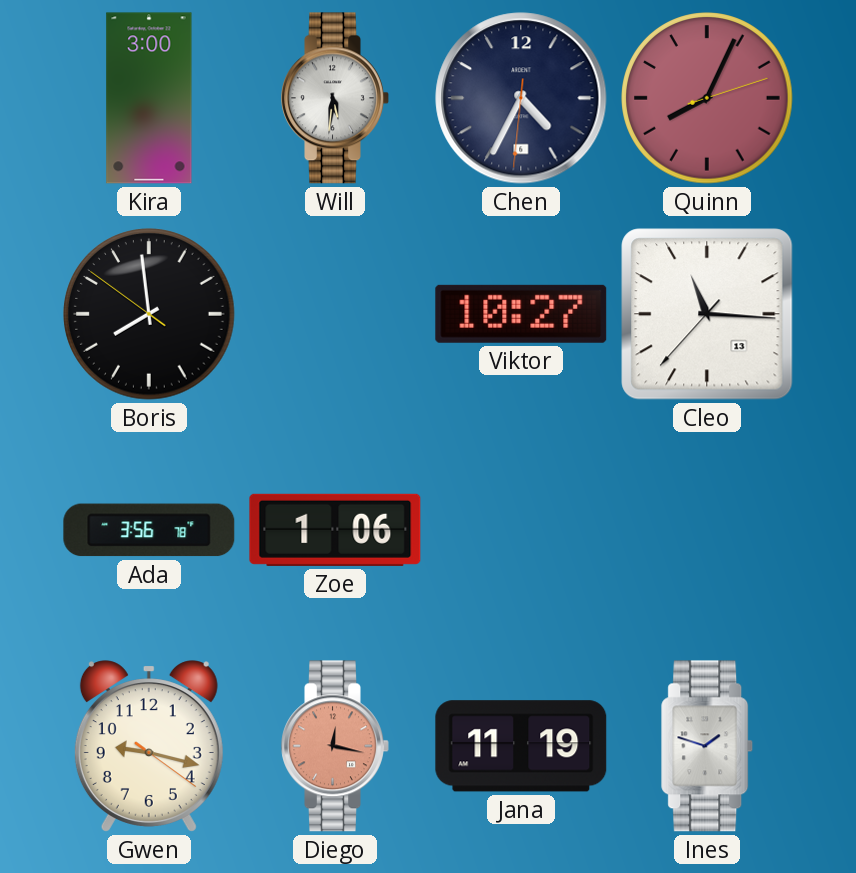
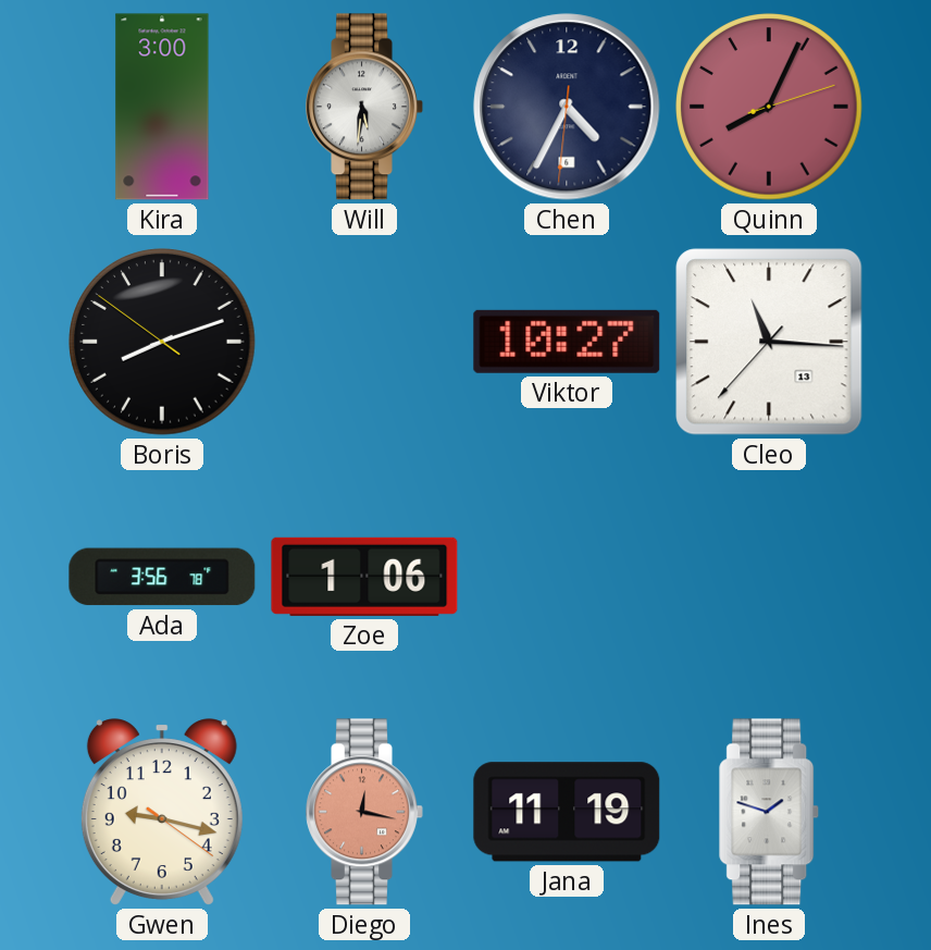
Boris: 7:58 -> 8:11 (162, 342)
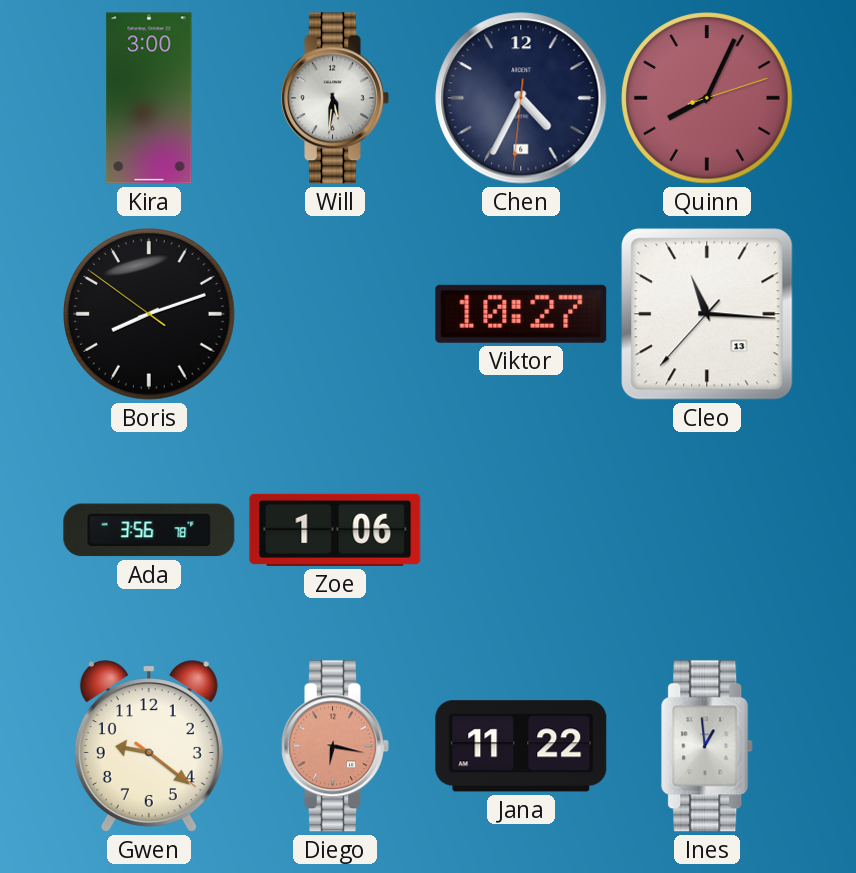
Gwen: 9:17 -> 9:21 (149, 746)
Diego: 12:17 -> 6:17 (335, 746)
Jana: 11:19 -> 11:22 (521, 746)
Ines: 1:48 -> 12:59 (708, 746)
